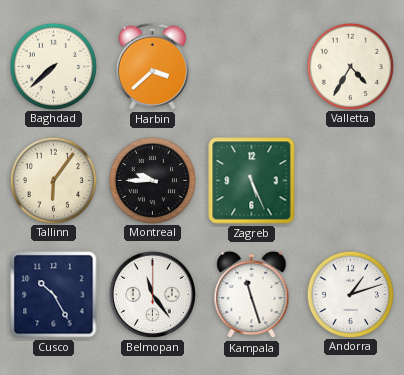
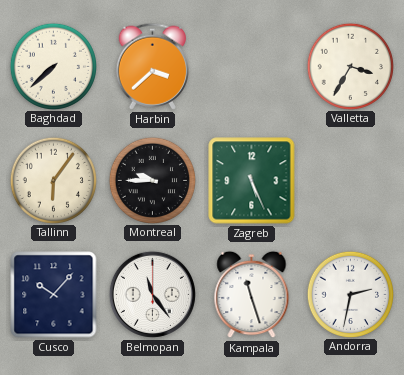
Valletta: 4:35 -> 3:35 (350, 66)
Cusco: 10:25 -> 10:07 (54, 295)
Andorra: 1:12 -> 2:32 (350, 294)
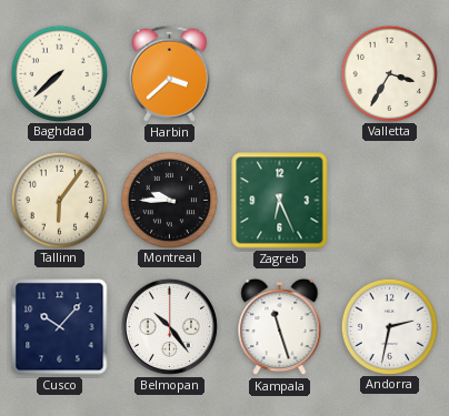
Zagreb: 5:26 -> 6:26 (280, 201)
Belmopan: 11:24 -> 10:24 (169, 326)
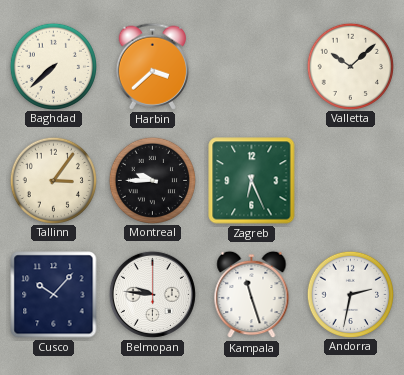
Valletta: 3:35 -> 10:08 (350, 66)
Tallinn: 6:06 -> 3:06 (53, 180)
Belmopan: 10:24 -> 9:46 (152, 294)
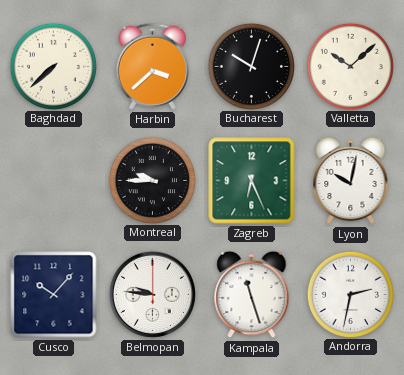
Bucharest: none -> 10:03 (251, 66)
Tallinn: 3:06 -> none (53, 180)
Lyon: none -> 10:02 (351, 181)
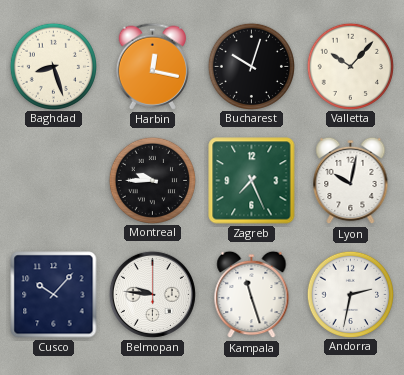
Baghdad: 7:38 -> 8:27 (53, 66)
Harbin: 3:38 -> 12:17 (152, 66)
Valletta: 10:08 -> 10:07 (350, 66)
Zagreb: 6:26 -> 7:26 (252, 181)
